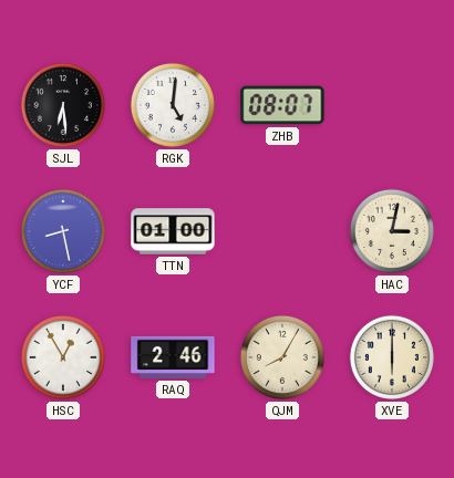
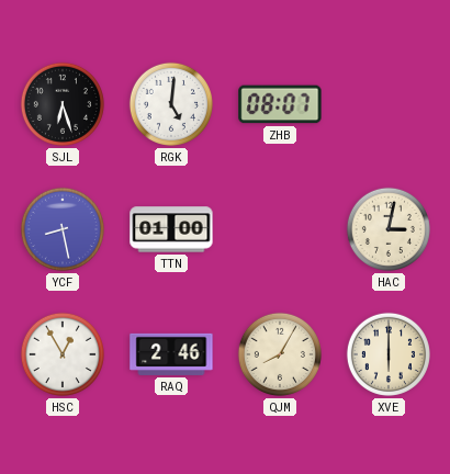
SJL: 6:29 -> 6:27 (63, 104)
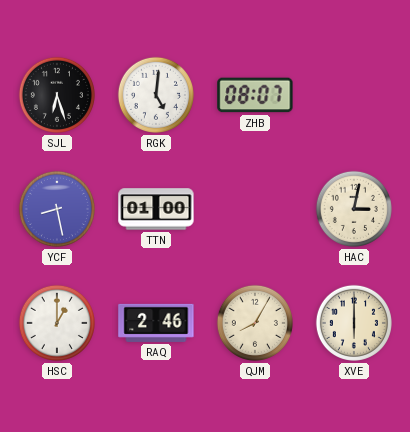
HSC: 12:55 -> 1:00 (57, 323)
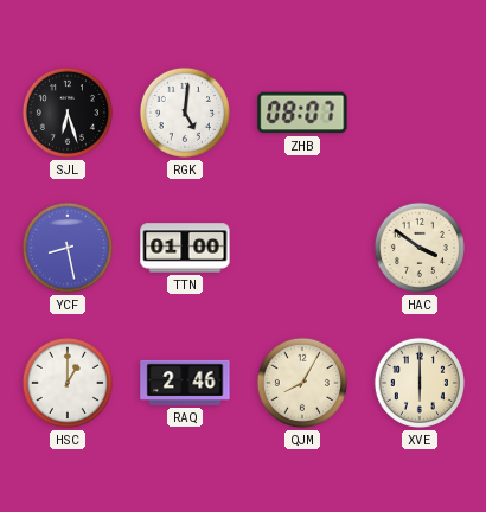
HAC: 3:02 -> 3:51 (420, 248)
